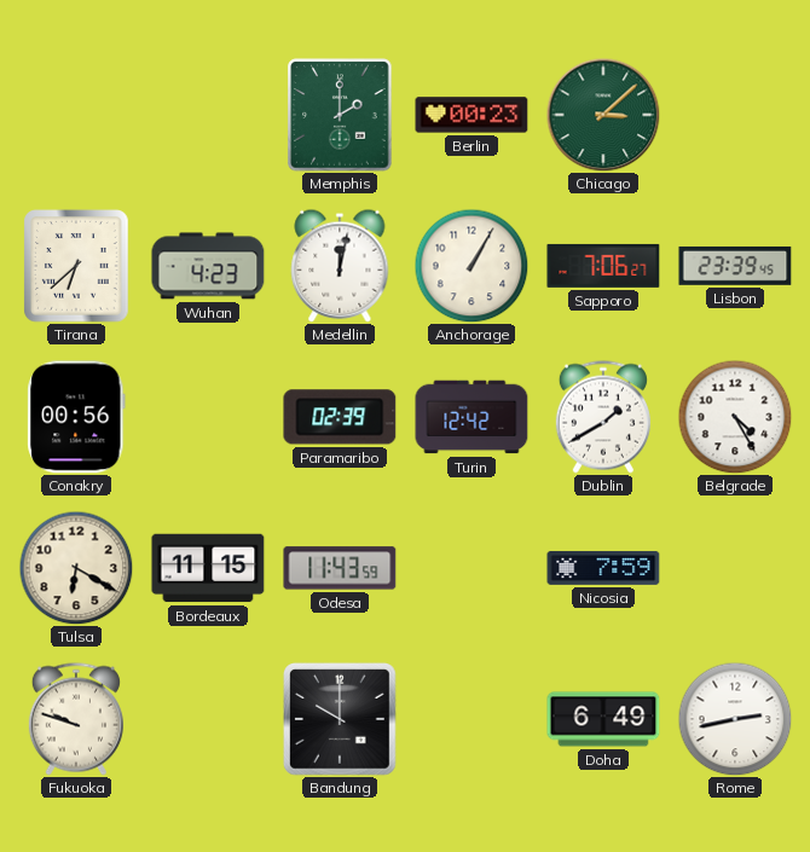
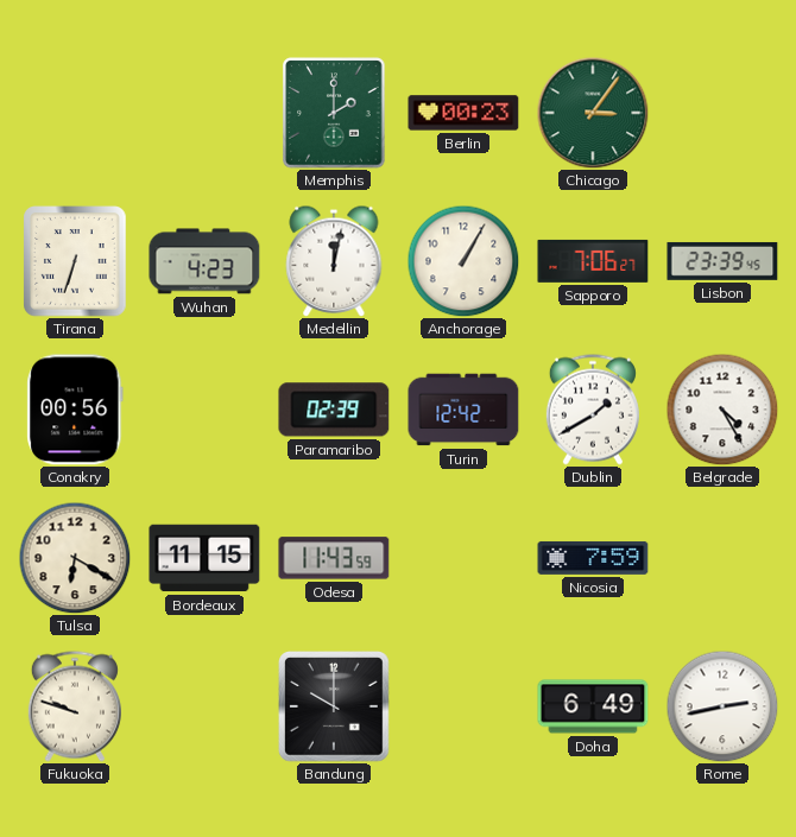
Chicago: 3:08 -> 3:06 (593, 113)
Tirana: 6:38 -> 6:33 (75, 261)
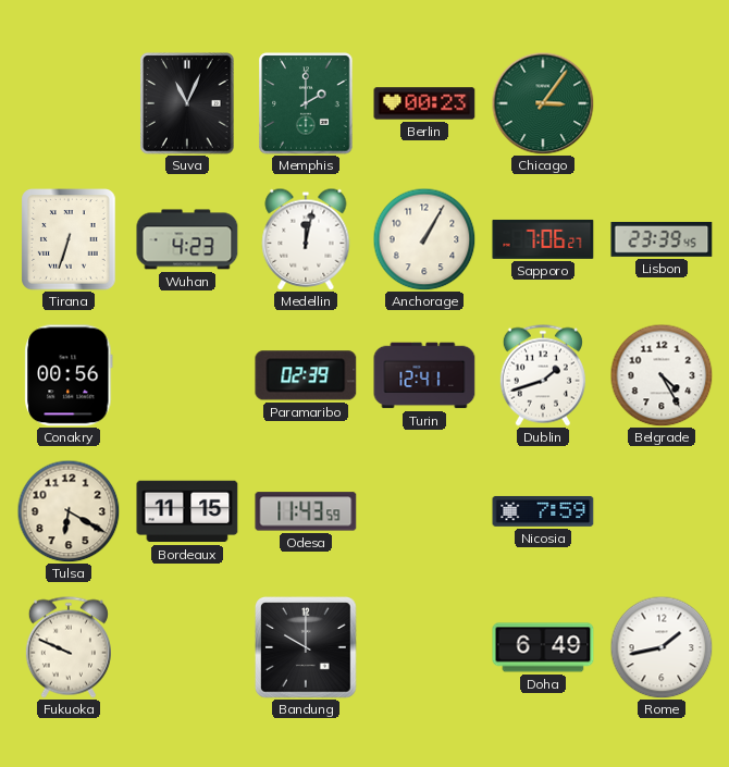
Suva: none -> 11:04 (187, 103)
Turin: 12:42 -> 12:41 (424, 375)
Dublin: 1:40 -> 1:42 (543, 375)
Fukuoka: 9:48 -> 9:49 (69, 647)
Rome: 2:43 -> 1:43 (662, 647)
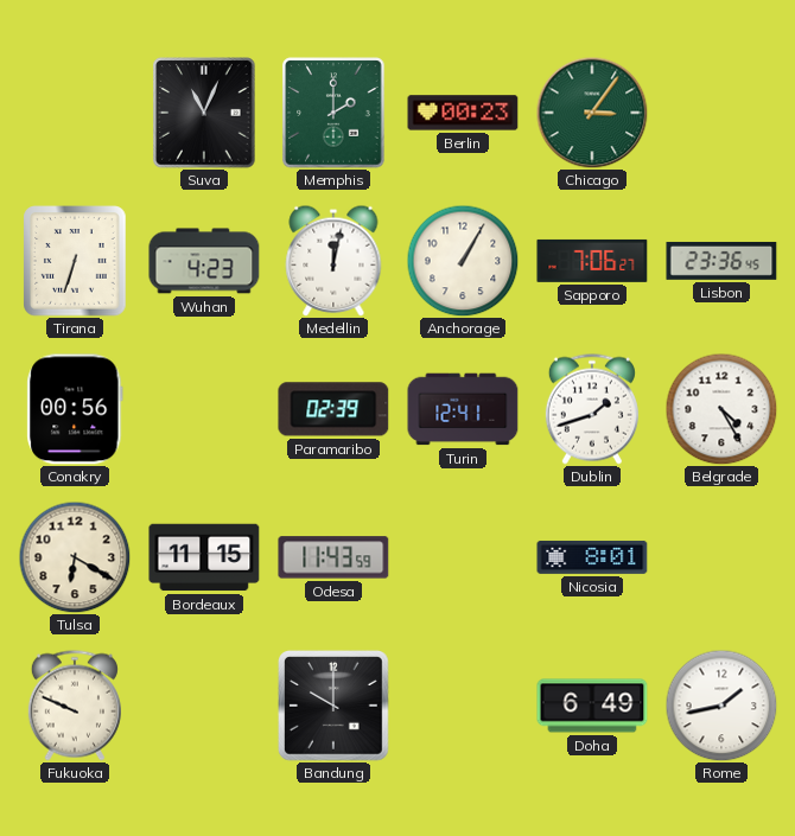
Lisbon: 23:39 -> 23:36 (721, 261)
Nicosia: 7:59 -> 8:01 (592, 557)
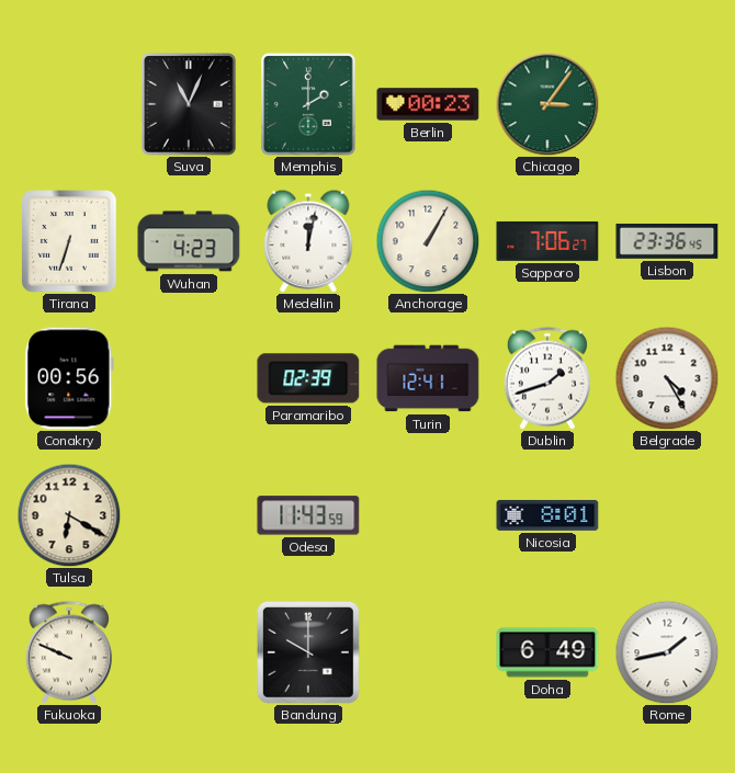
Bordeaux: 11:15 -> none (204, 557)
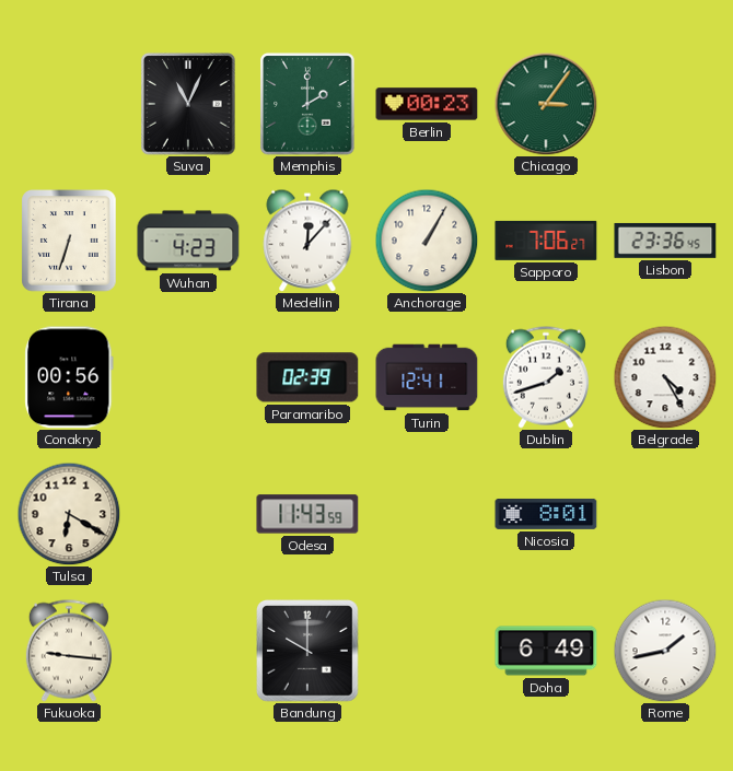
Medellin: 12:02 -> 12:07 (307, 241)
Fukuoka: 9:49 -> 9:16 (69, 651)
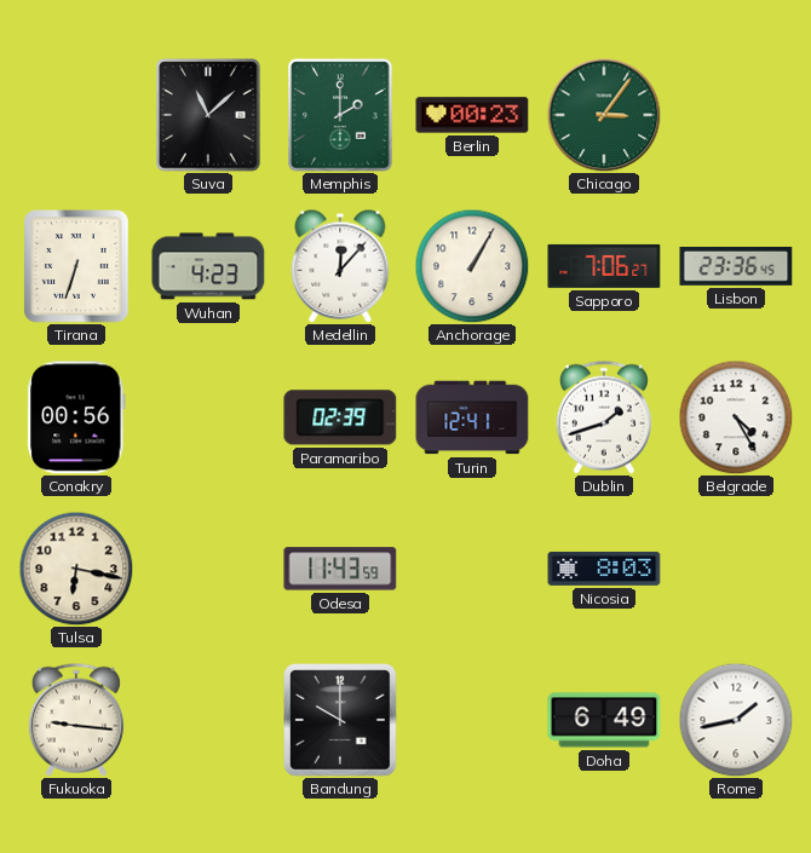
Suva: 11:04 -> 11:08 (208, 115)
Tulsa: 6:20 -> 6:17 (76, 569)
Nicosia: 8:01 -> 8:03 (604, 569)
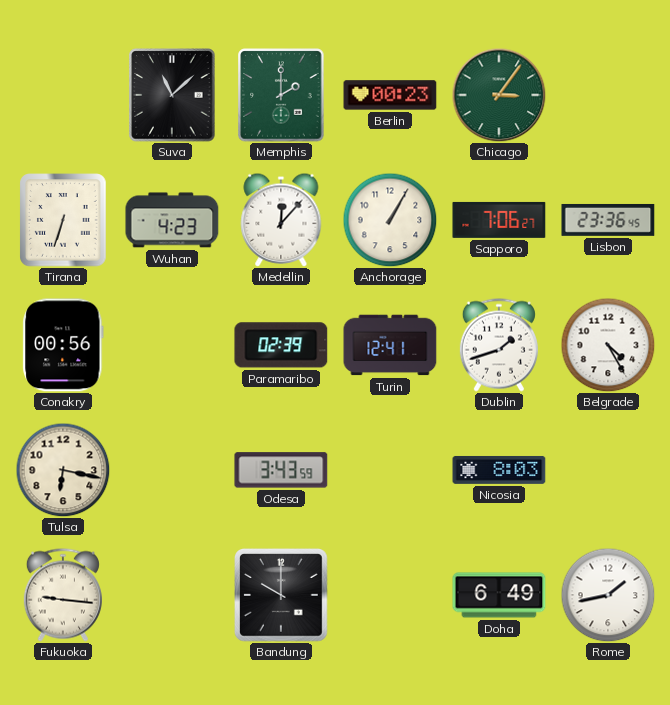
Odesa: 11:43 -> 3:43 (281, 470)
